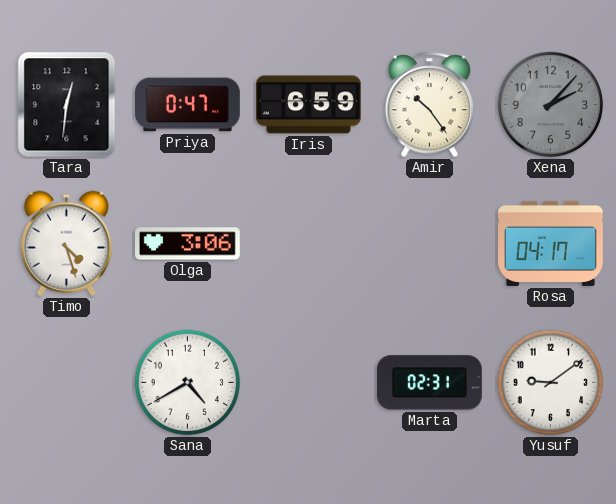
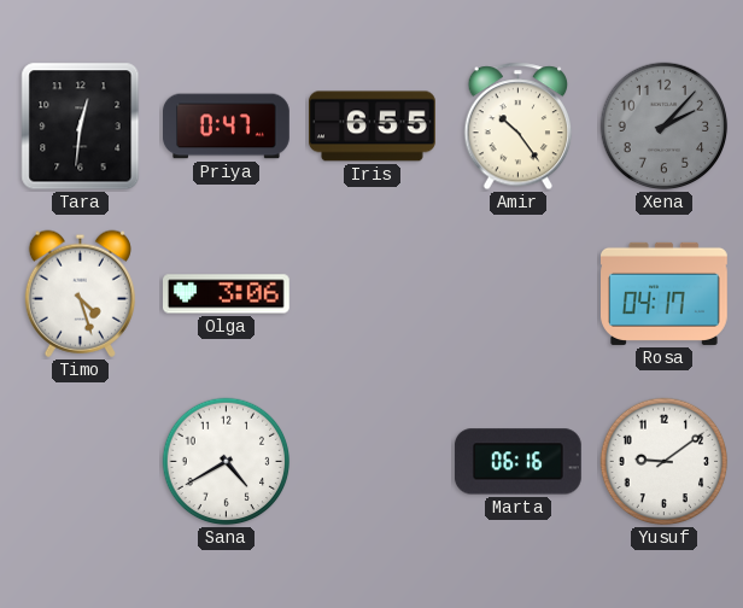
Iris: 6:59 -> 6:55 (373, 127)
Marta: 02:31 -> 06:16 (517, 462)
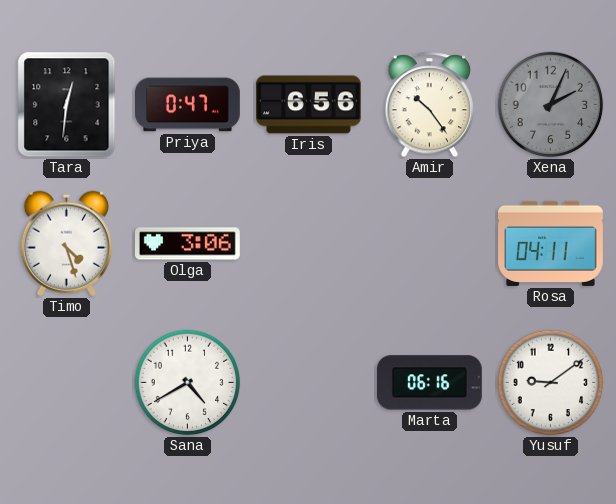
Iris: 6:55 -> 6:56 (309, 105)
Xena: 2:07 -> 2:04 (551, 105)
Rosa: 04:17 -> 04:11 (551, 243)
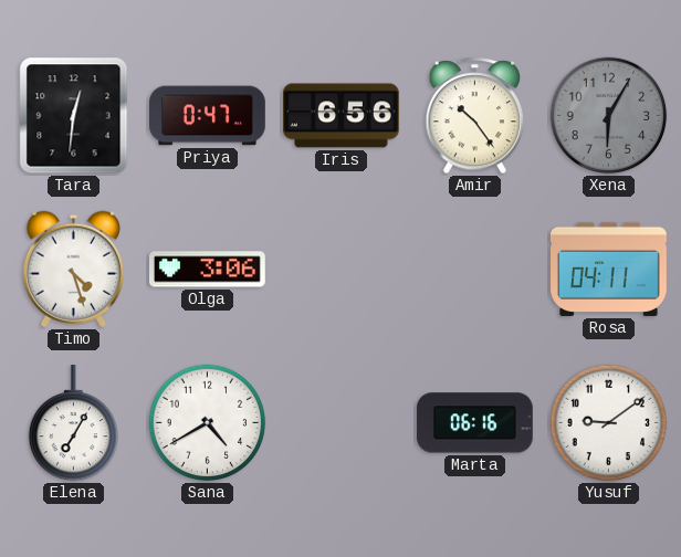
Xena: 2:04 -> 6:05 (609, 116)
Elena: none -> 7:05 (73, 423)
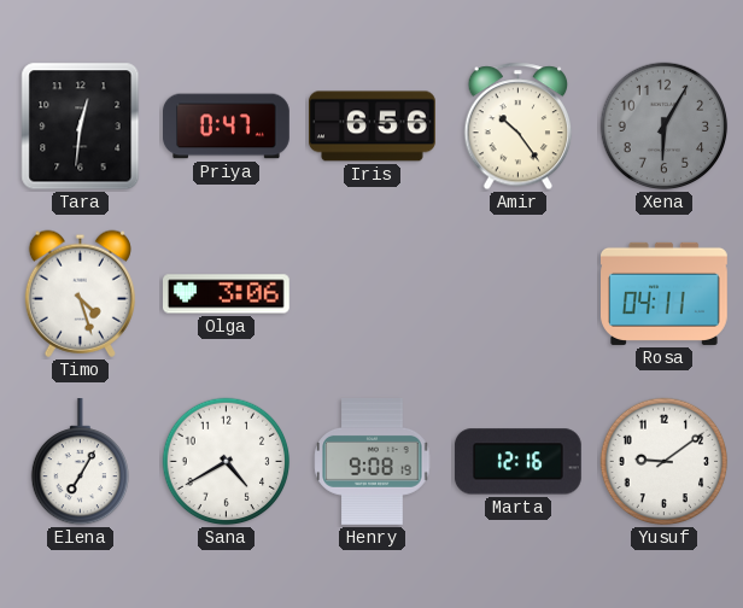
Henry: none -> 9:08 (373, 462)
Marta: 06:16 -> 12:16 (517, 462)
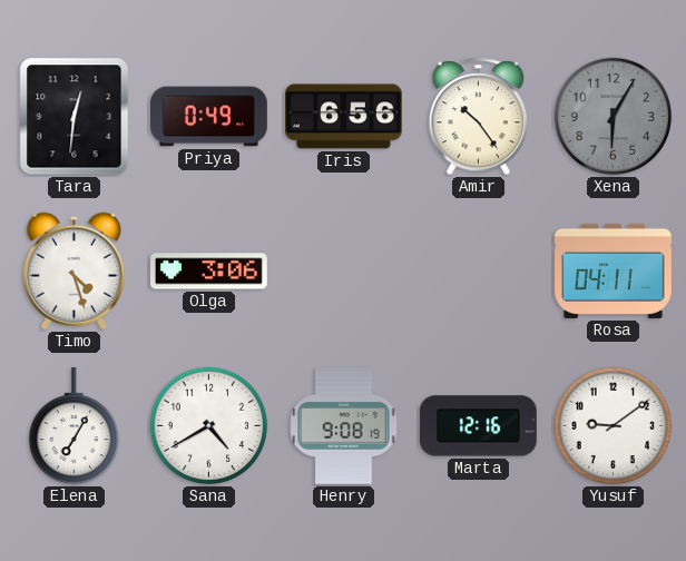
Priya: 0:47 -> 0:49 (209, 117)
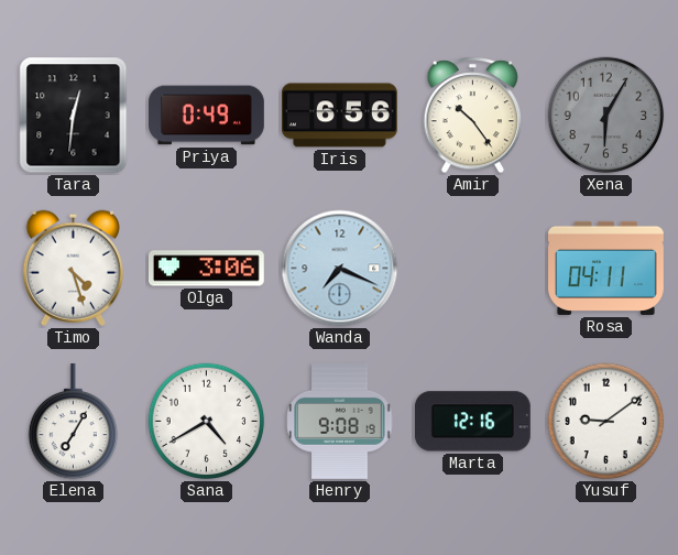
Wanda: none -> 7:19 (340, 269)
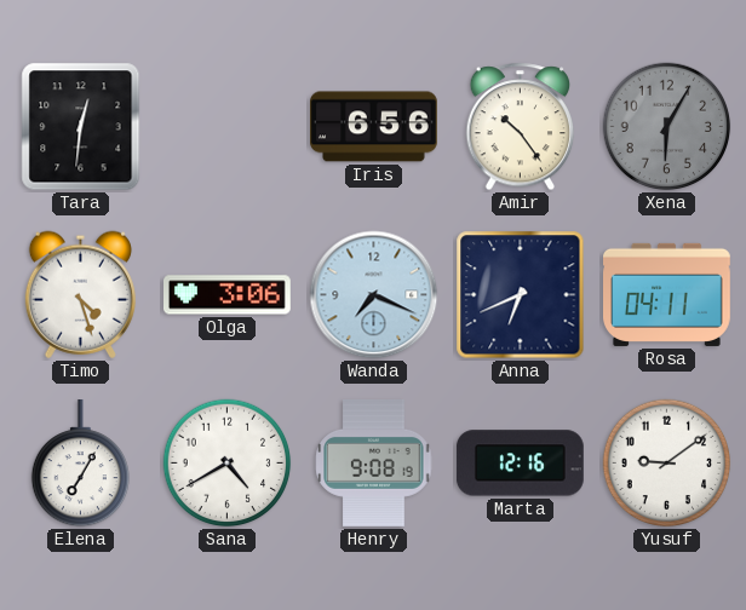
Priya: 0:49 -> none (207, 116)
Anna: none -> 6:41 (521, 295)
